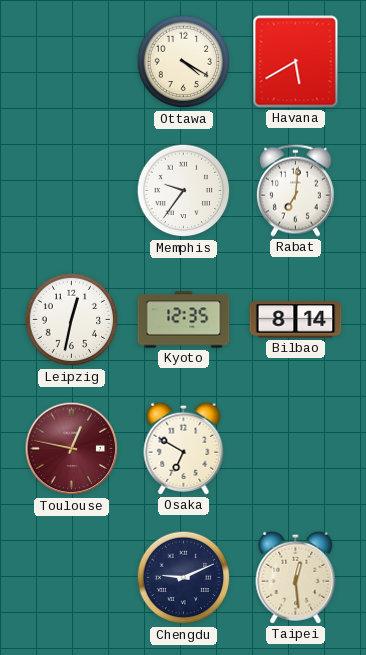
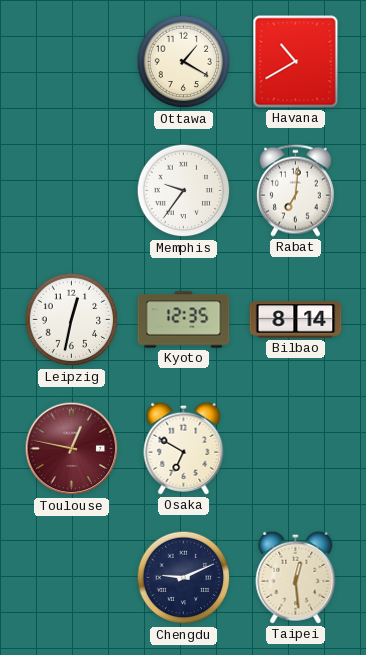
Ottawa: 4:20 -> 1:20 (184, 62)
Havana: 5:40 -> 10:40 (296, 62)
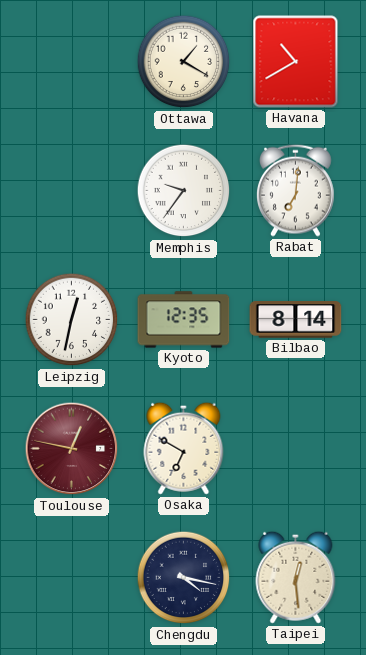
Chengdu: 9:11 -> 4:17 (184, 578)
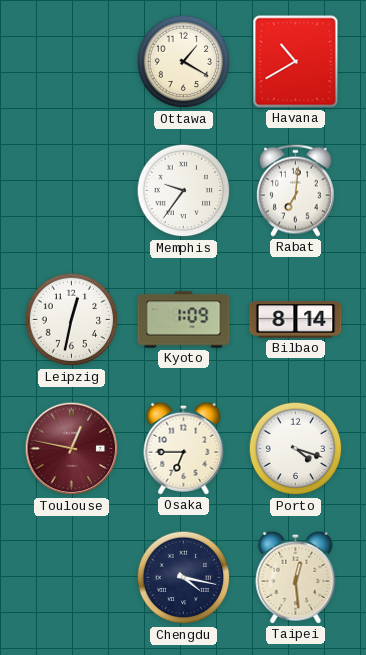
Kyoto: 12:35 -> 1:09 (184, 320)
Osaka: 6:50 -> 6:45 (184, 448)
Porto: none -> 4:18 (296, 449)
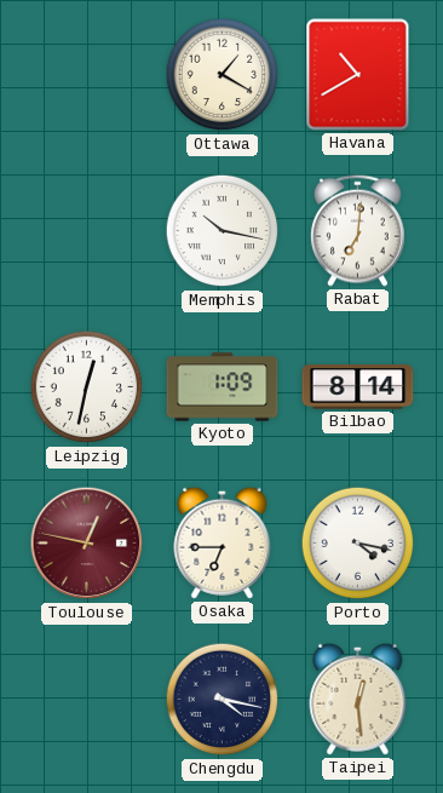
Memphis: 9:36 -> 10:17 (223, 231)
Porto: 4:18 -> 4:17 (358, 544)
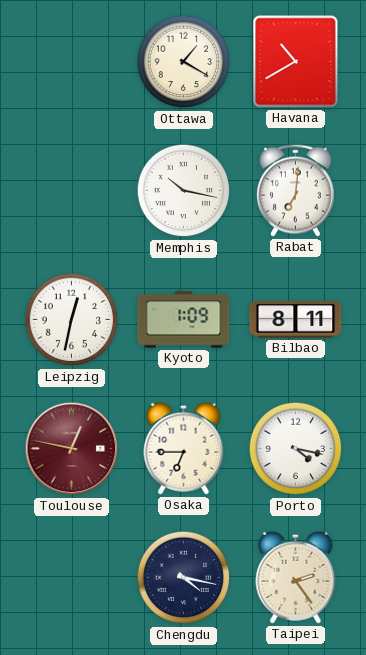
Bilbao: 8:14 -> 8:11 (296, 320)
Taipei: 12:29 -> 2:24 (296, 577)
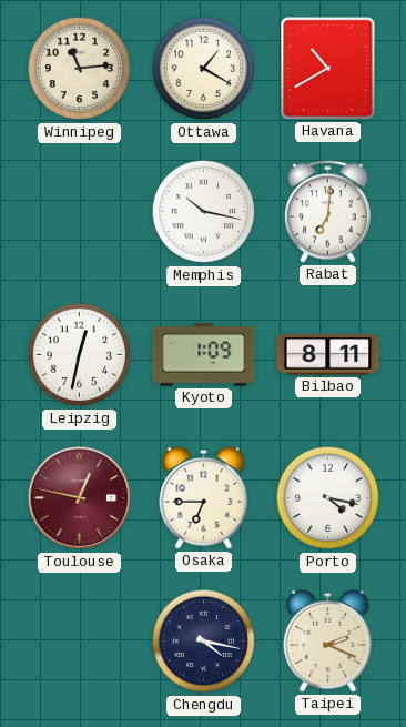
Winnipeg: none -> 11:14 (80, 69)
Taipei: 2:24 -> 2:19 (328, 640)
